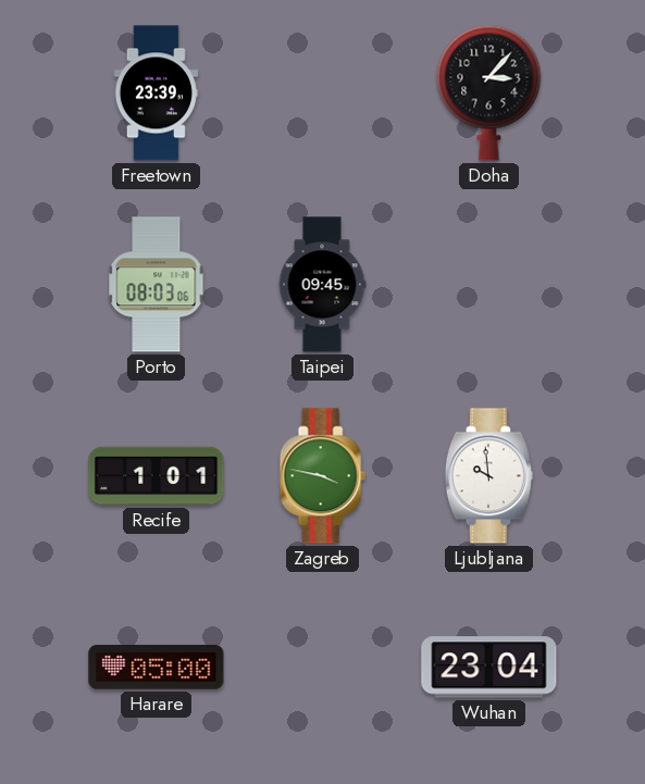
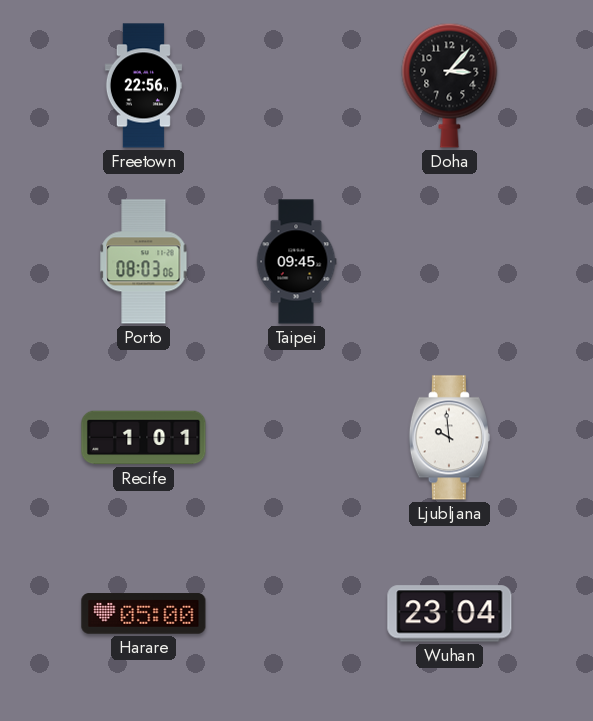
Freetown: 23:39 -> 22:56 (143, 86)
Zagreb: 3:47 -> none (322, 476)
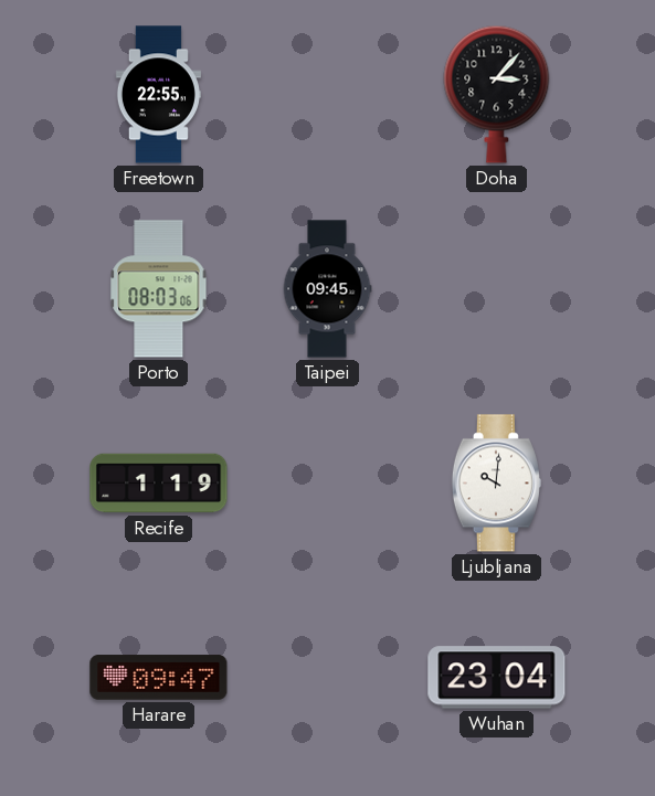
Freetown: 22:56 -> 22:55 (158, 95)
Recife: 1:01 -> 1:19 (159, 484)
Ljubljana: 9:59 -> 10:01 (496, 484)
Harare: 05:00 -> 09:47 (159, 678)
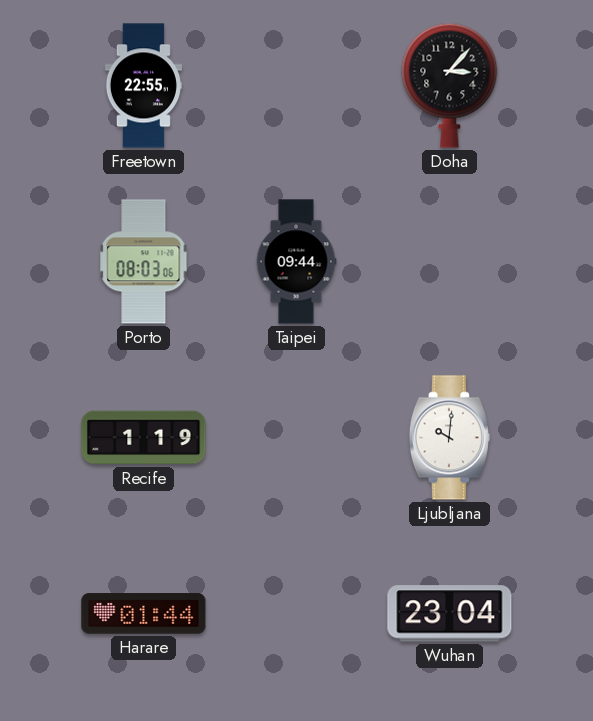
Taipei: 09:45 -> 09:44 (296, 262)
Harare: 09:47 -> 01:44 (144, 614)
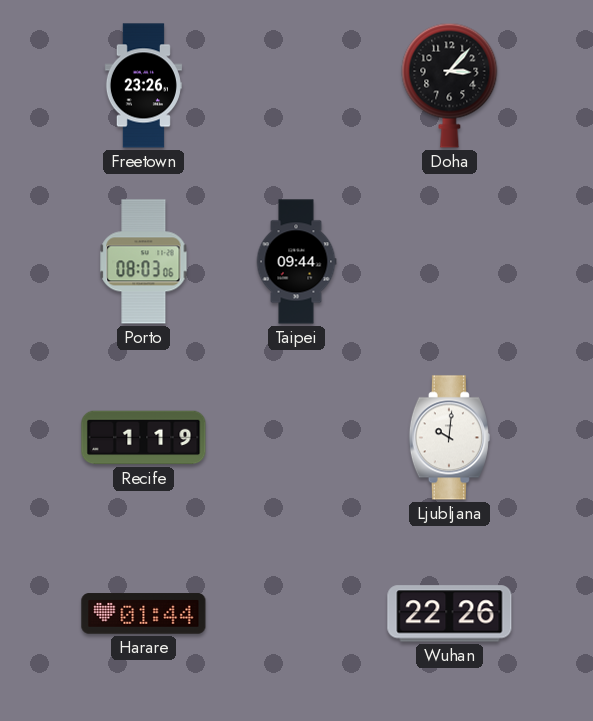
Freetown: 22:55 -> 23:26 (143, 86)
Wuhan: 23:04 -> 22:26 (450, 614)
